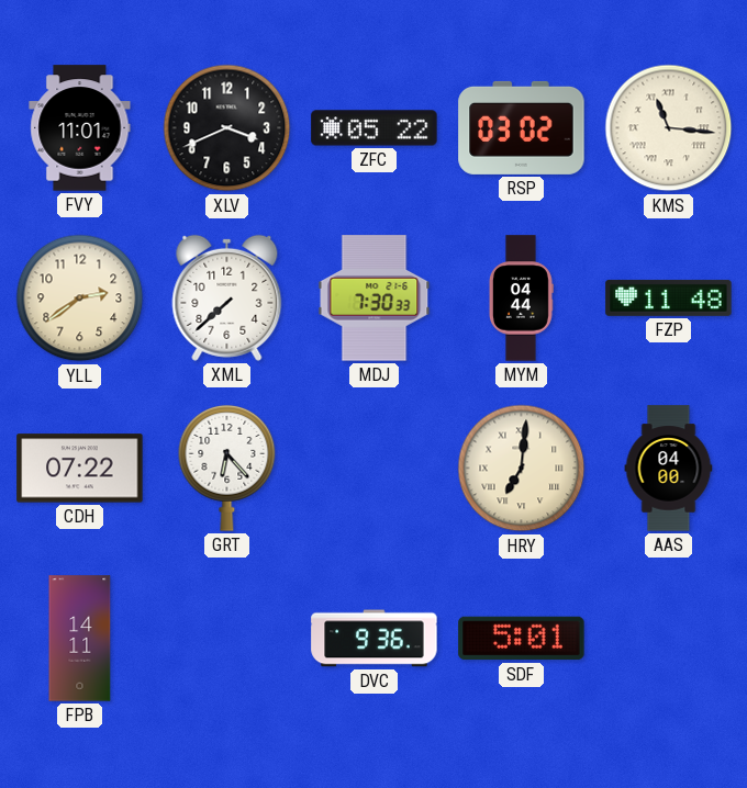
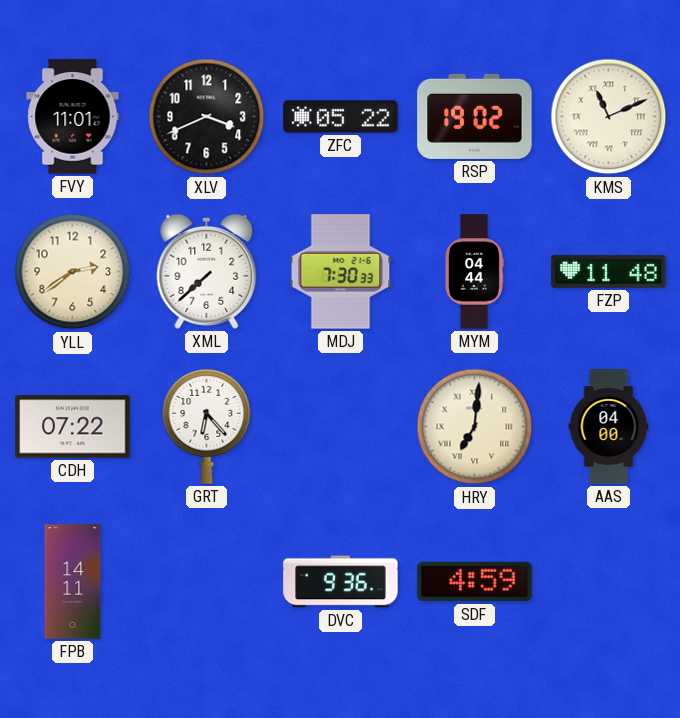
RSP: 03:02 -> 19:02 (475, 116)
KMS: 11:16 -> 11:11 (609, 117)
SDF: 5:01 -> 4:59 (475, 582)
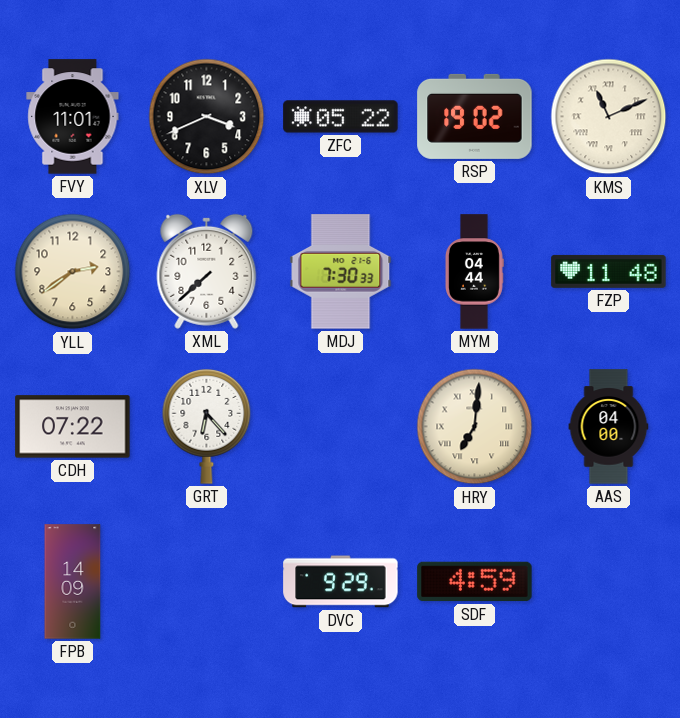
FPB: 14:11 -> 14:09 (73, 582)
DVC: 9:36 -> 9:29 (341, 582)
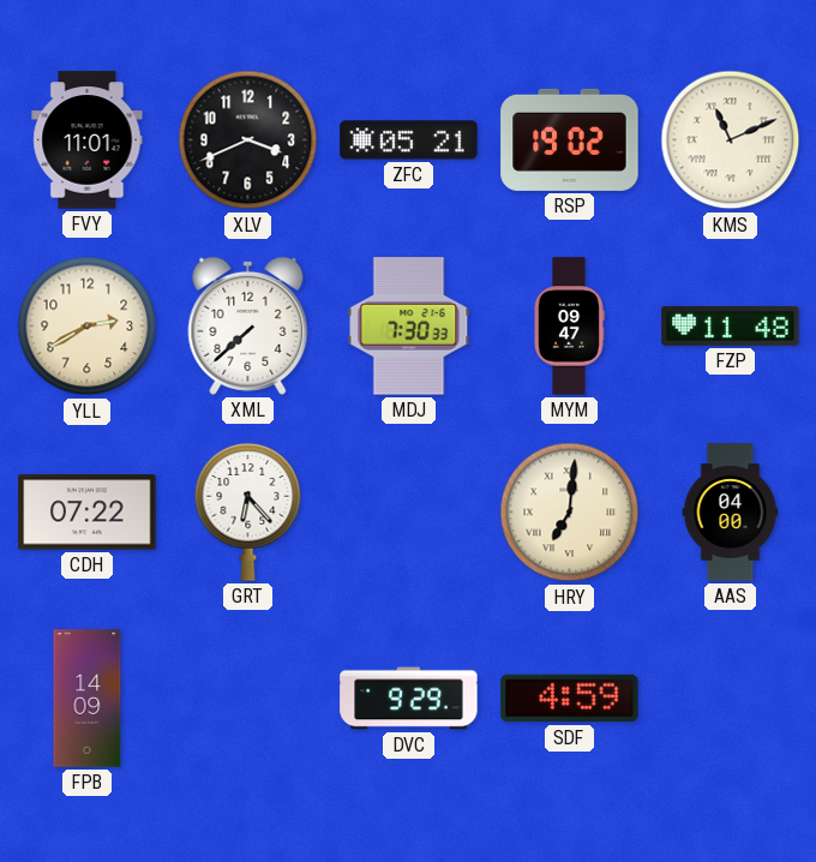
ZFC: 05:22 -> 05:21 (409, 140)
YLL: 2:39 -> 2:40 (88, 327)
MYM: 04:44 -> 09:47 (570, 327)
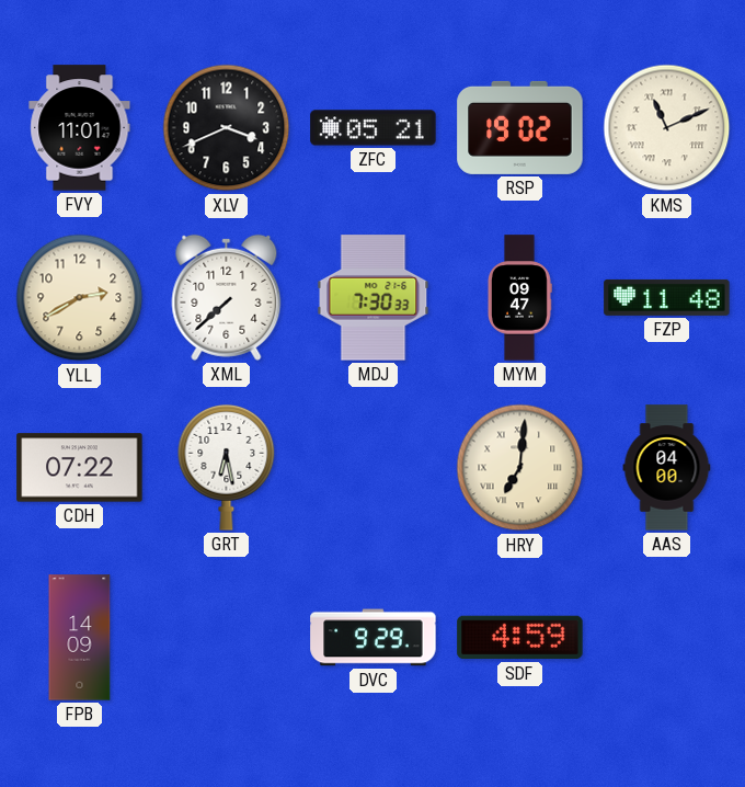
GRT: 6:23 -> 6:28 (227, 467)
